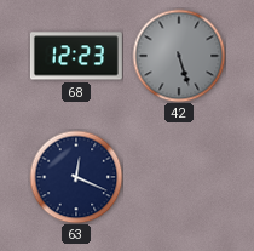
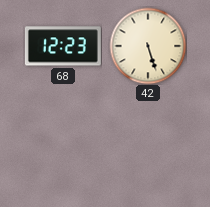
42 dial: grey -> cream (148, 46)
63: 12:19 -> none (76, 177)
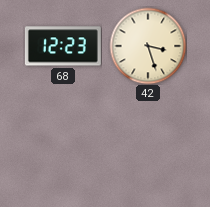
42: 5:27 -> 3:27 (148, 46)
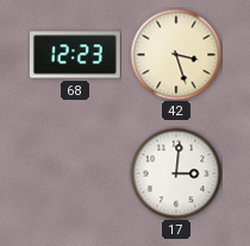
17: none -> 3:01 (176, 174)
